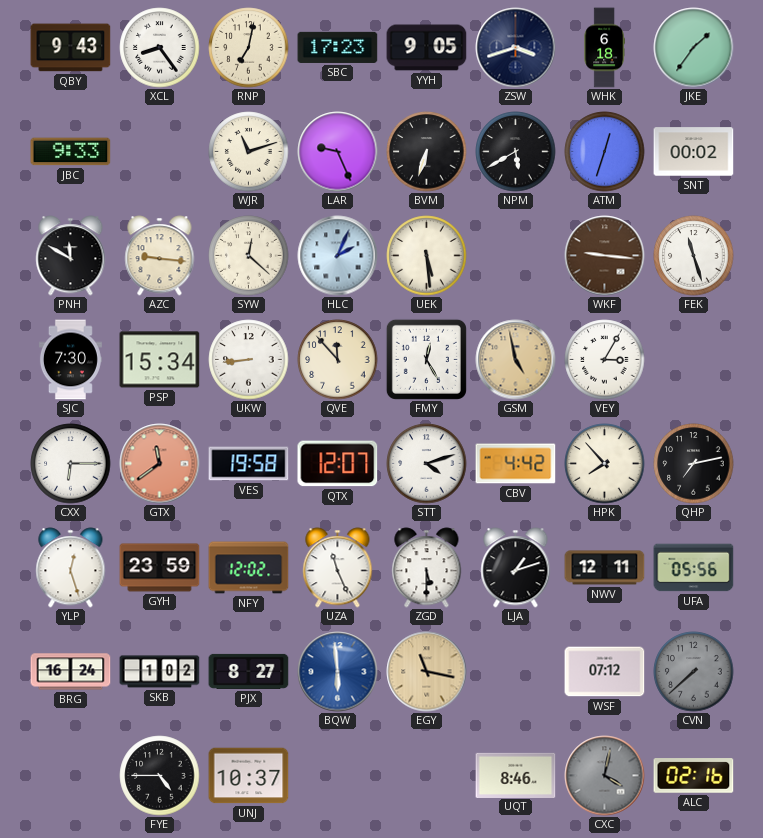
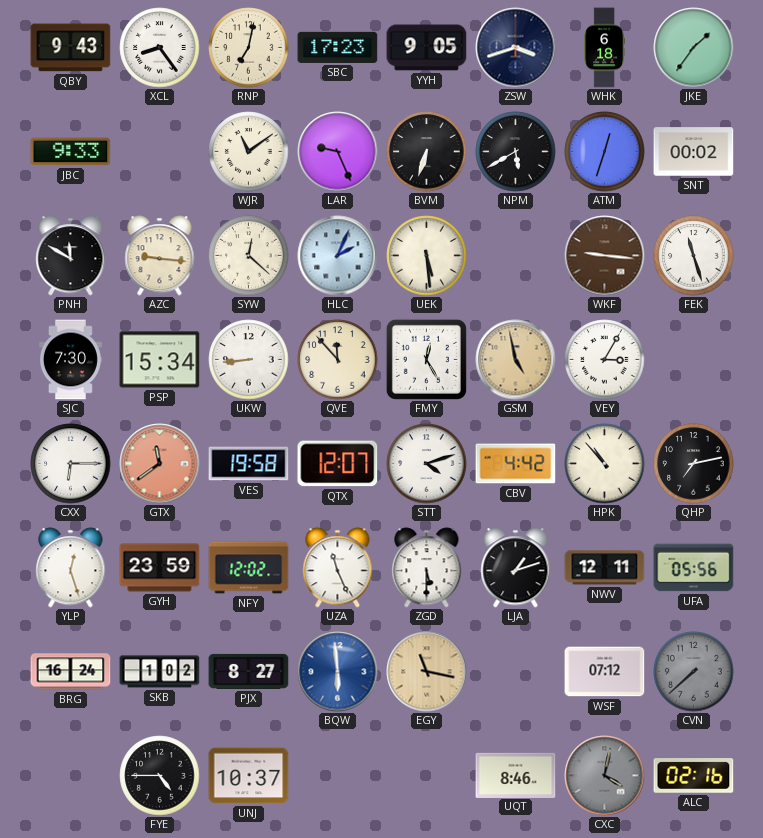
WJR: 11:12 -> 11:09 (249, 152)
HPK: 7:53 -> 10:53 (605, 464)
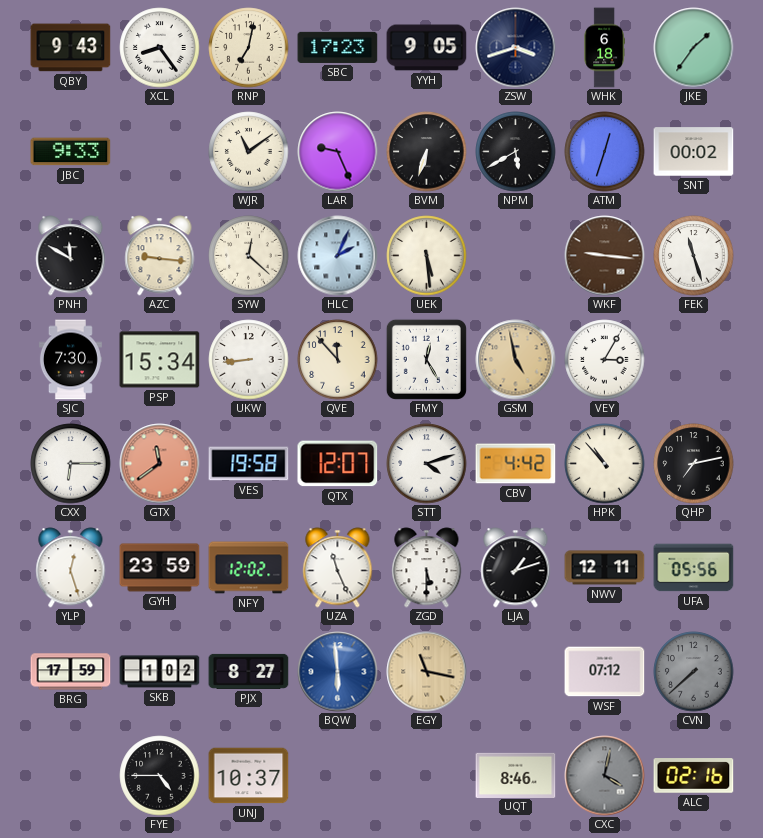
BRG: 16:24 -> 17:59 (71, 672)
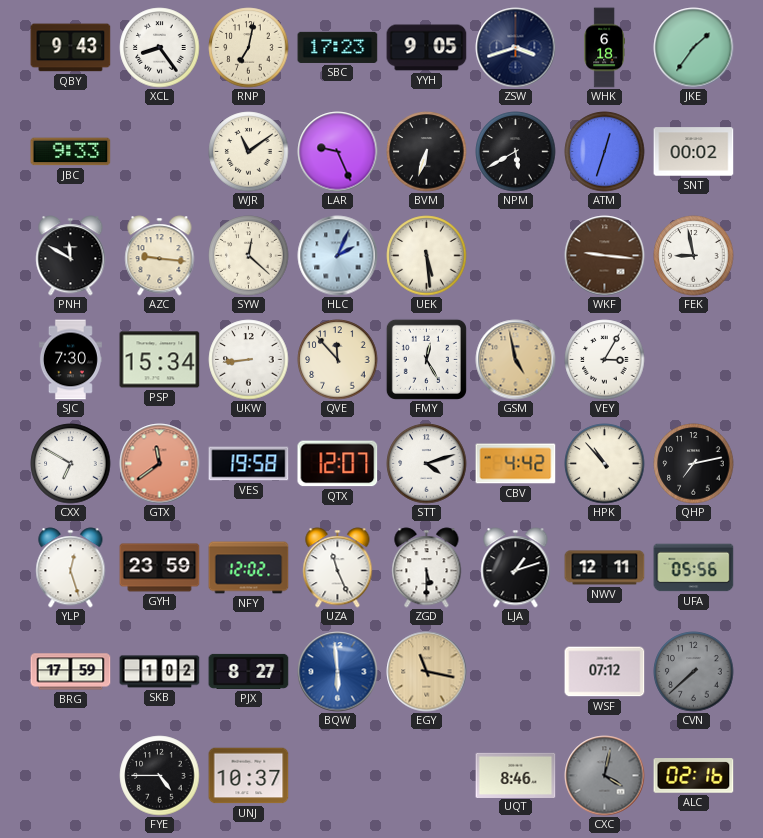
FEK: 11:27 -> 8:58 (694, 256)
CXX: 6:15 -> 6:50 (71, 464)
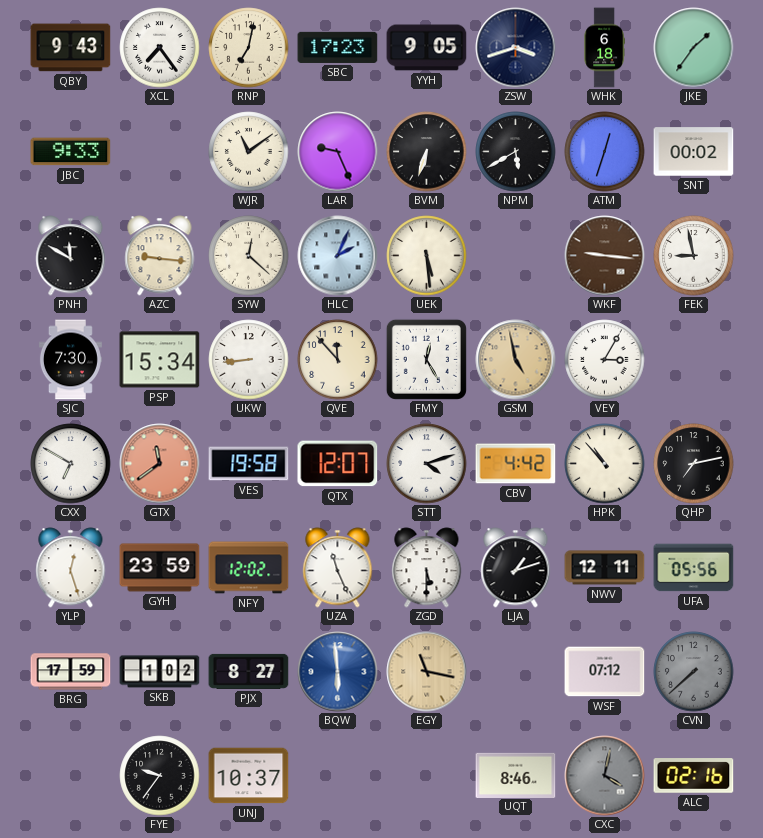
XCL: 8:24 -> 7:24 (160, 48)
FYE: 4:45 -> 9:36 (160, 776)
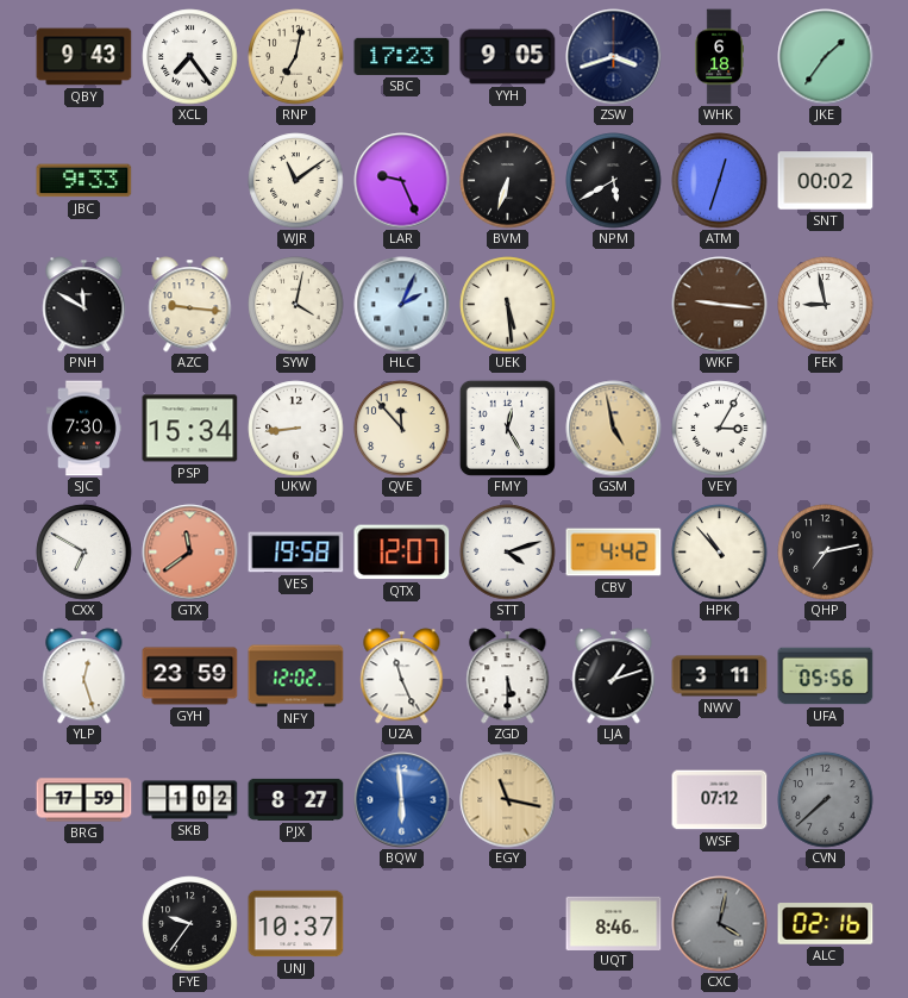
SYW: 12:22 -> 4:02 (296, 305)
NWV: 12:11 -> 3:11 (720, 676)
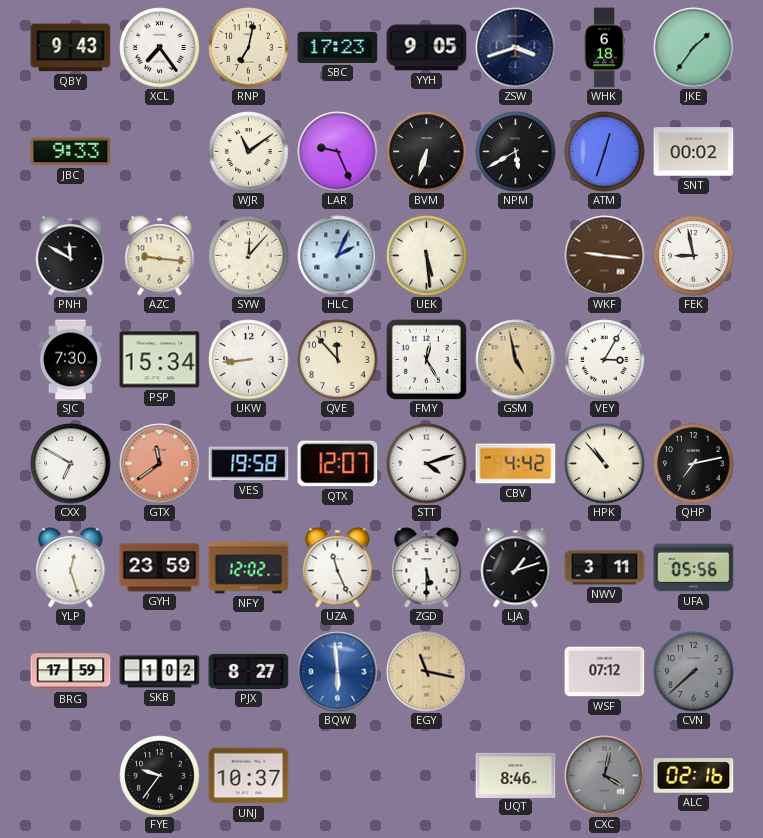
SYW: 4:02 -> 12:07 (249, 256)
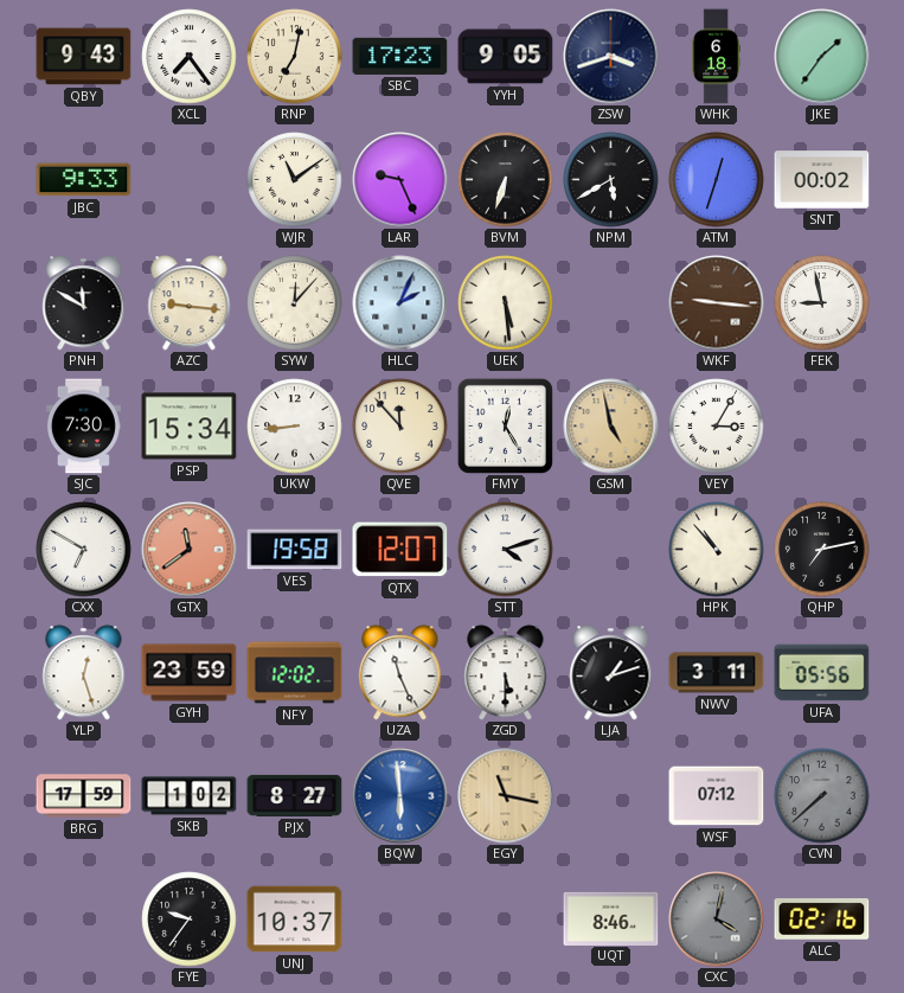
CBV: 4:42 -> none (516, 464)
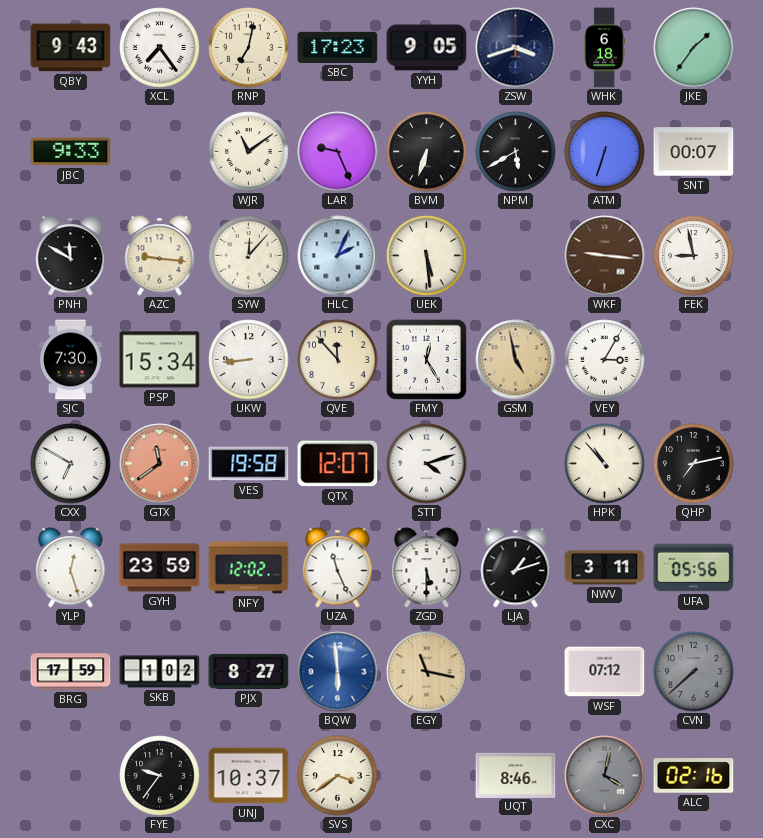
ATM: 12:33 -> 6:33 (605, 152)
SNT: 00:02 -> 00:07 (694, 152)
SVS: none -> 3:39 (338, 776)
